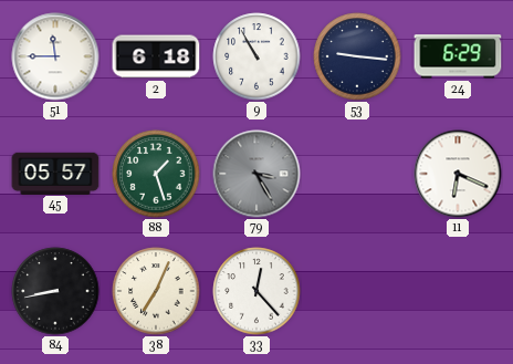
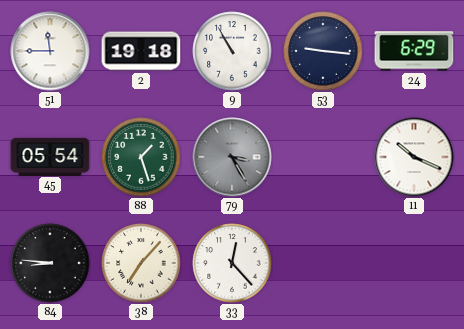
2: 6:18 -> 19:18 (141, 51)
45: 05:57 -> 05:54 (50, 156)
11: 6:19 -> 10:19 (414, 157)
84: 8:43 -> 8:46 (50, 263)
38: 7:04 -> 7:07 (141, 263)
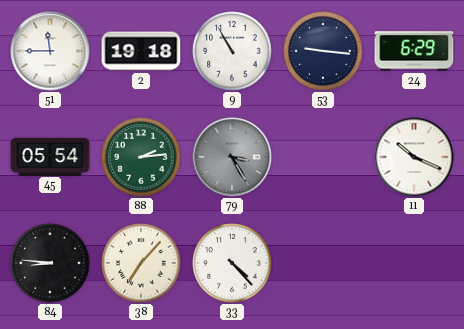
88: 1:27 -> 2:14 (141, 157)
33: 12:23 -> 4:23 (232, 263)
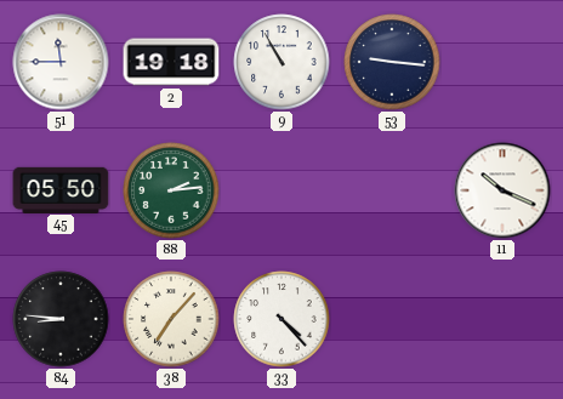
24: 6:29 -> none (414, 51)
45: 05:54 -> 05:50 (61, 189)
79: 3:25 -> none (232, 157)
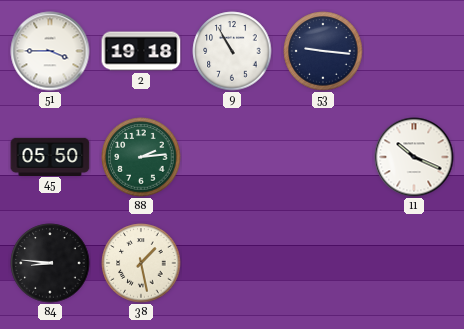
51: 11:45 -> 3:45 (50, 51)
38: 7:07 -> 1:28 (141, 263)
33: 4:23 -> none (281, 319)
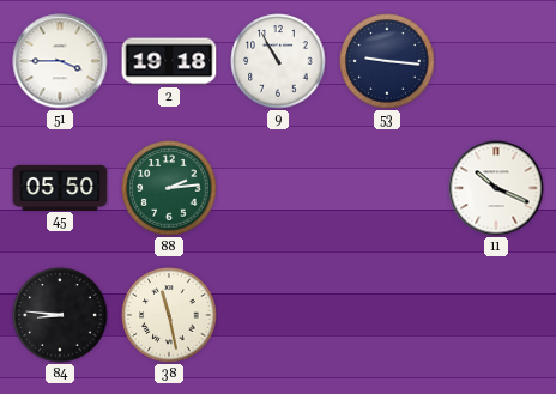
38: 1:28 -> 11:28 (169, 315)
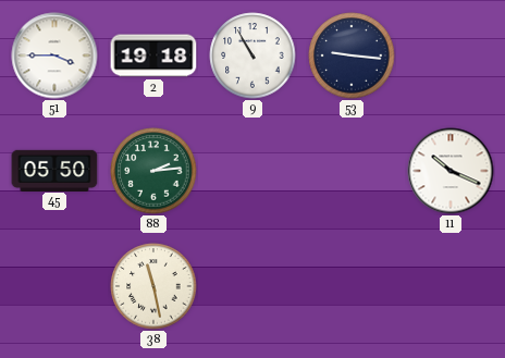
84: 8:46 -> none (60, 315)
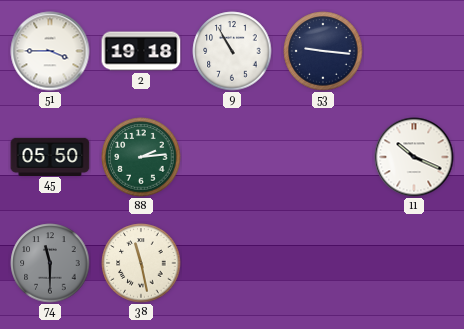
74: none -> 11:30 (50, 263)
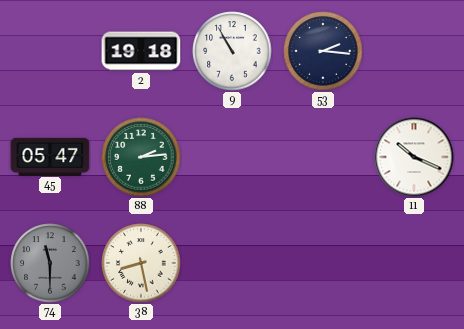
51: 3:45 -> none (50, 51)
53: 9:16 -> 2:16 (323, 51)
45: 05:50 -> 05:47 (50, 156)
38: 11:28 -> 8:28 (141, 263)
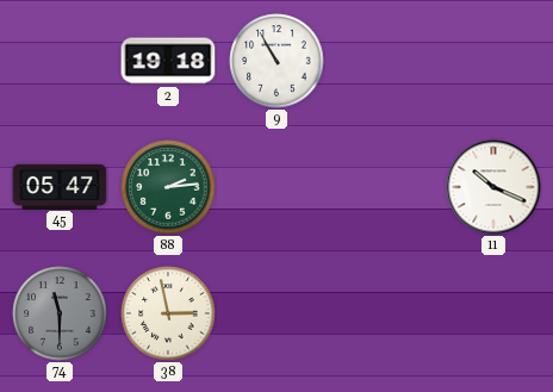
53: 2:16 -> none (323, 51)
38: 8:28 -> 2:58 (168, 313)
